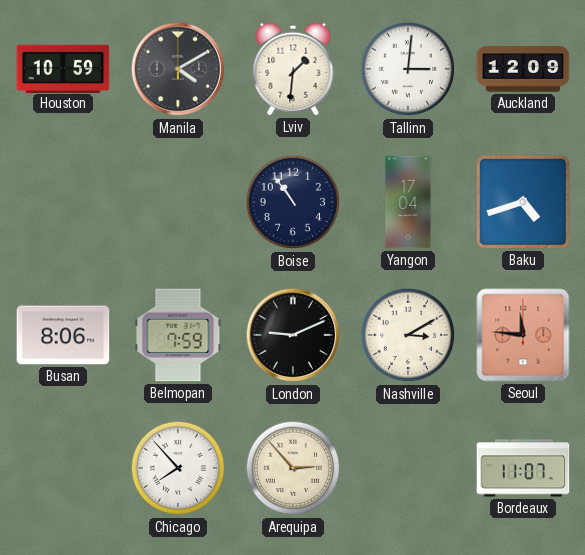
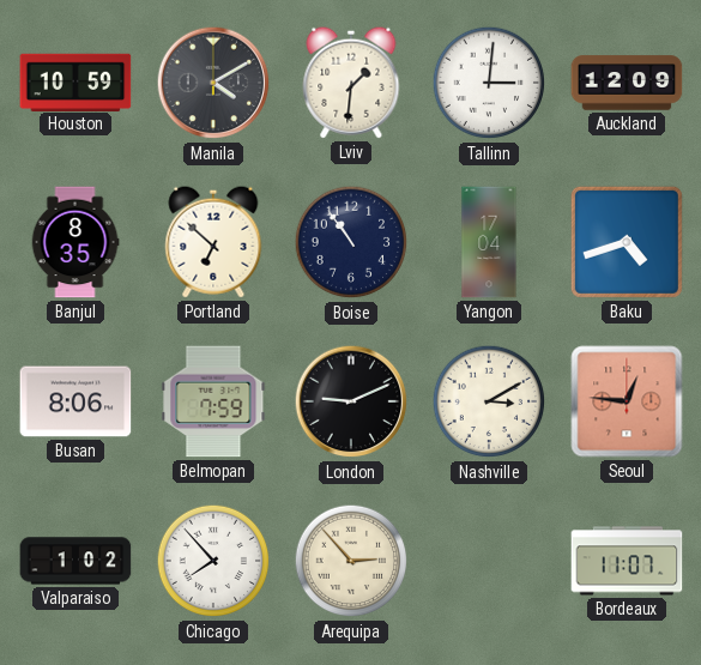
Banjul: none -> 8:35 (75, 242)
Portland: none -> 6:52 (213, 242)
Seoul: 11:46 -> 12:46 (627, 401)
Valparaiso: none -> 1:02 (75, 561)
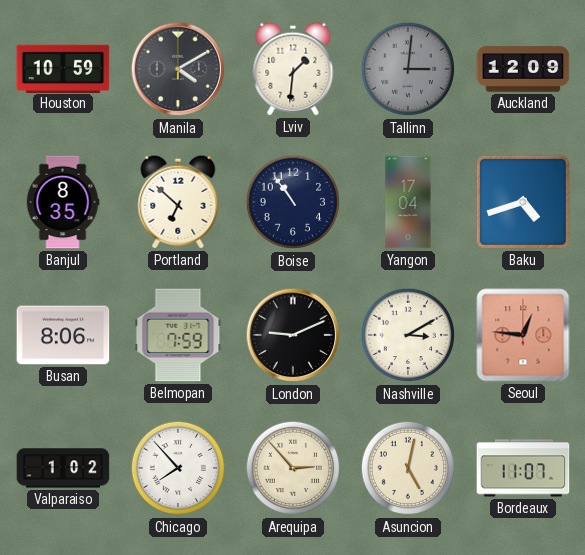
Tallinn dial: white -> grey (408, 69)
Asuncion: none -> 5:02 (408, 468)
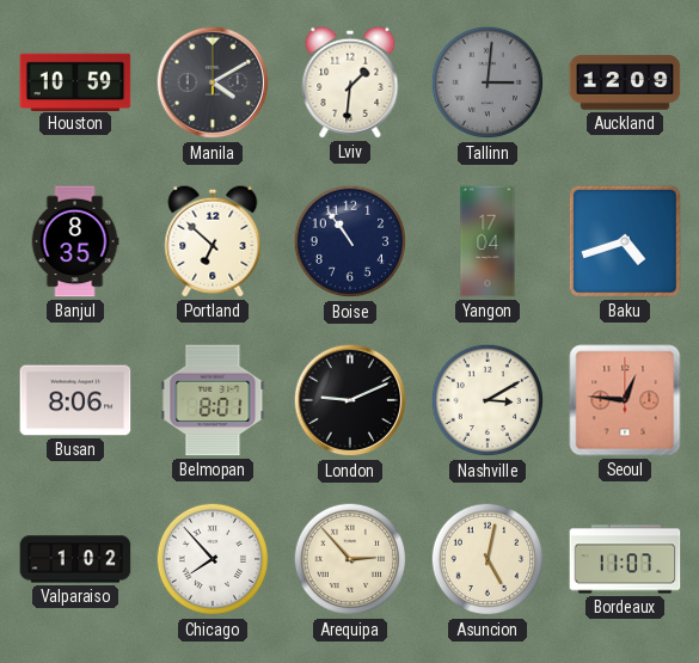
Belmopan: 7:59 -> 8:01 (213, 400)
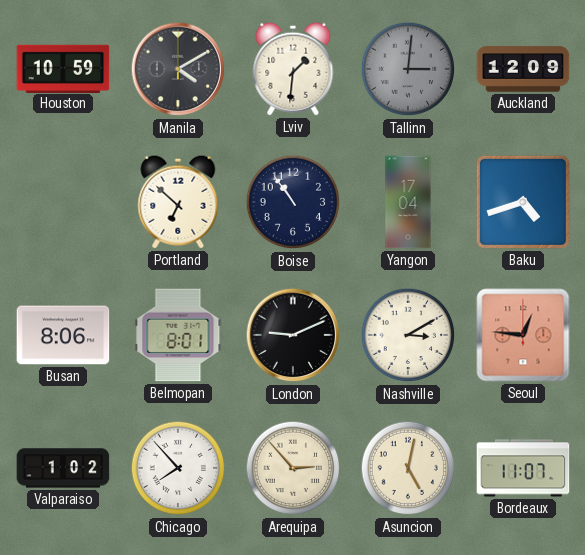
Banjul: 8:35 -> none (75, 241)
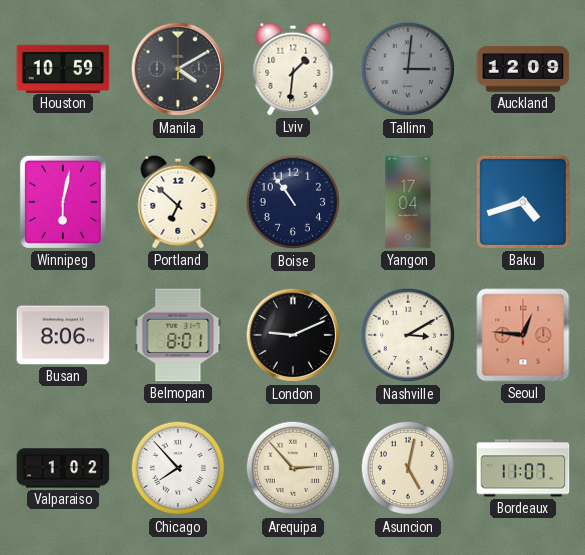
Winnipeg: none -> 6:02 (63, 202)
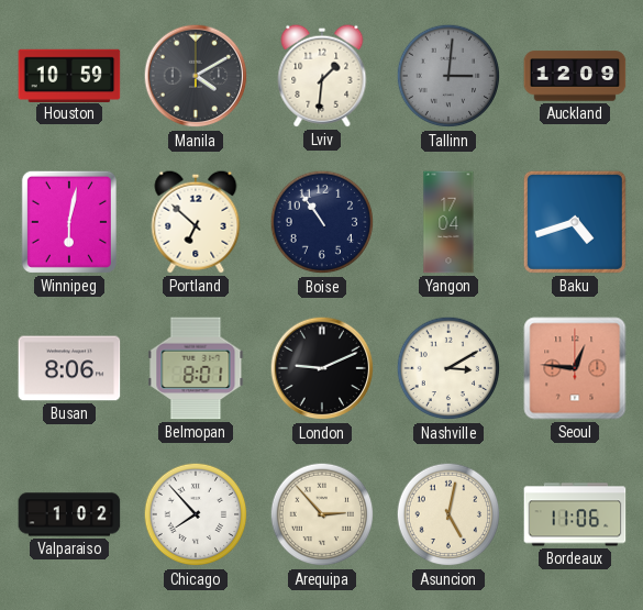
Bordeaux: 11:07 -> 11:06 (575, 514)
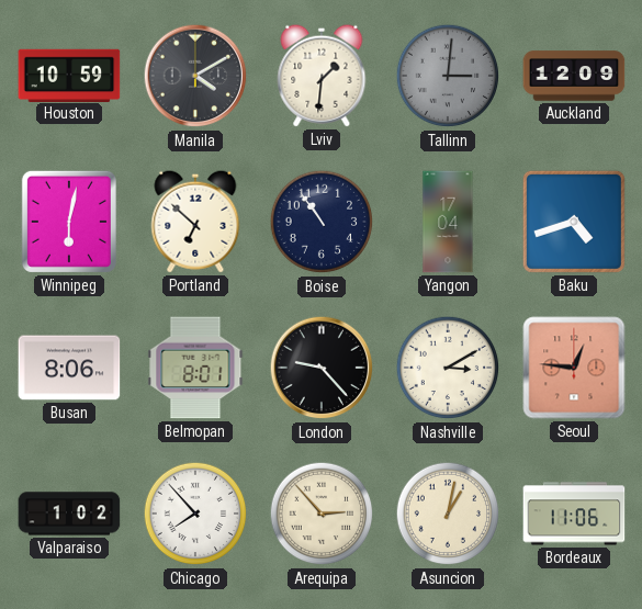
London: 9:11 -> 9:23 (322, 368)
Asuncion: 5:02 -> 1:02 (448, 514)
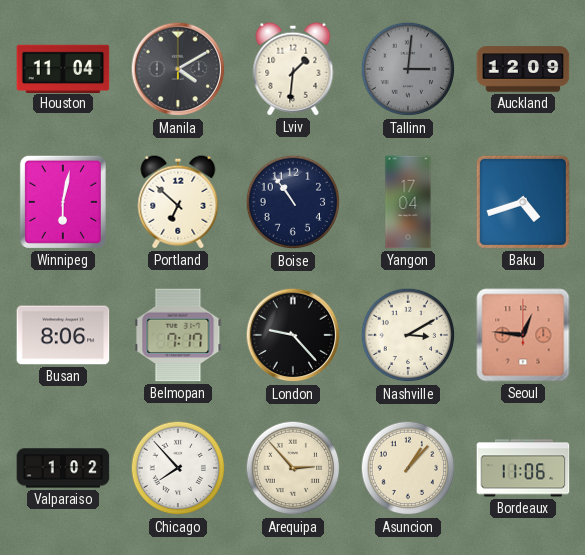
Houston: 10:59 -> 11:04 (63, 68)
Belmopan: 8:01 -> 7:17 (178, 335)
Asuncion: 1:02 -> 1:07 (408, 468)
